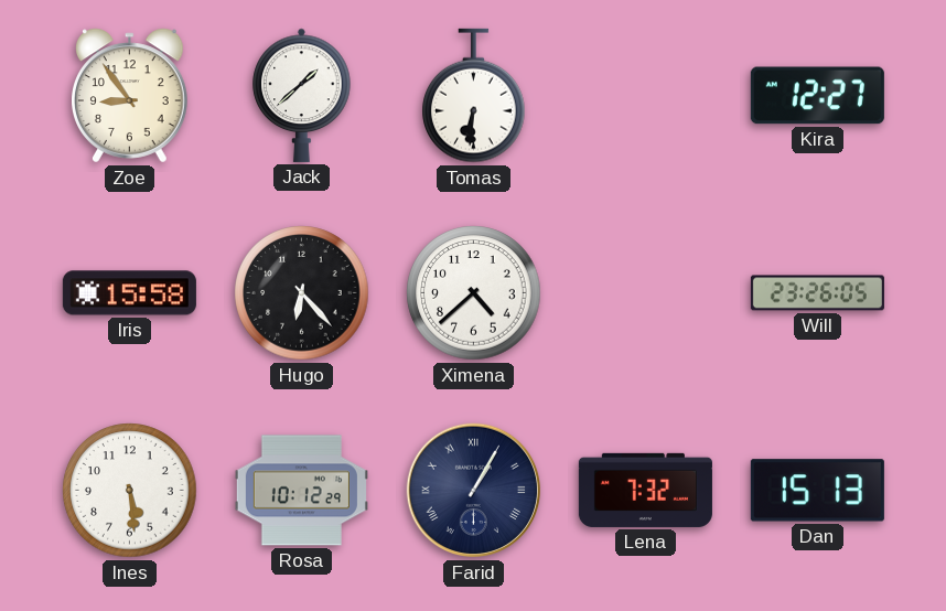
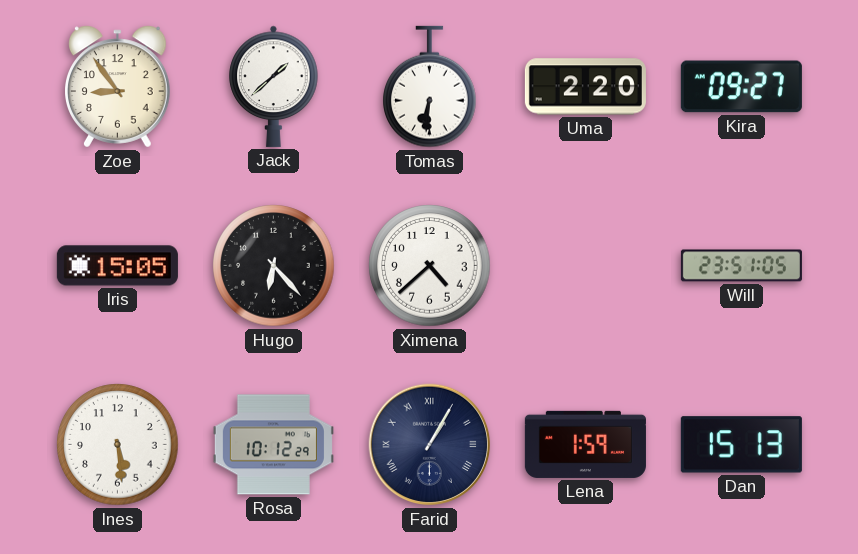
Uma: none -> 2:20 (585, 87)
Kira: 12:27 -> 09:27 (741, 87)
Iris: 15:58 -> 15:05 (117, 266)
Will: 23:26 -> 23:51 (741, 266)
Lena: 7:32 -> 1:59 (585, 444)
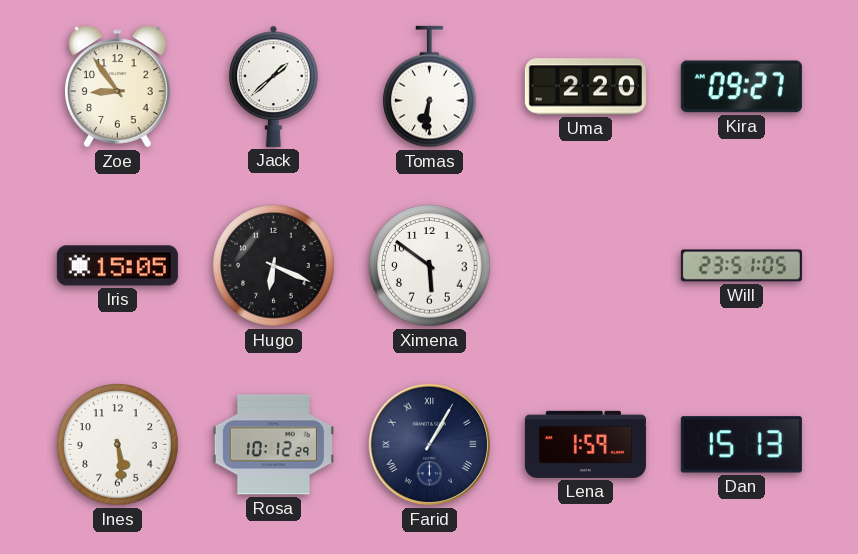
Hugo: 6:23 -> 6:19 (274, 266)
Ximena: 4:38 -> 5:51 (430, 266)
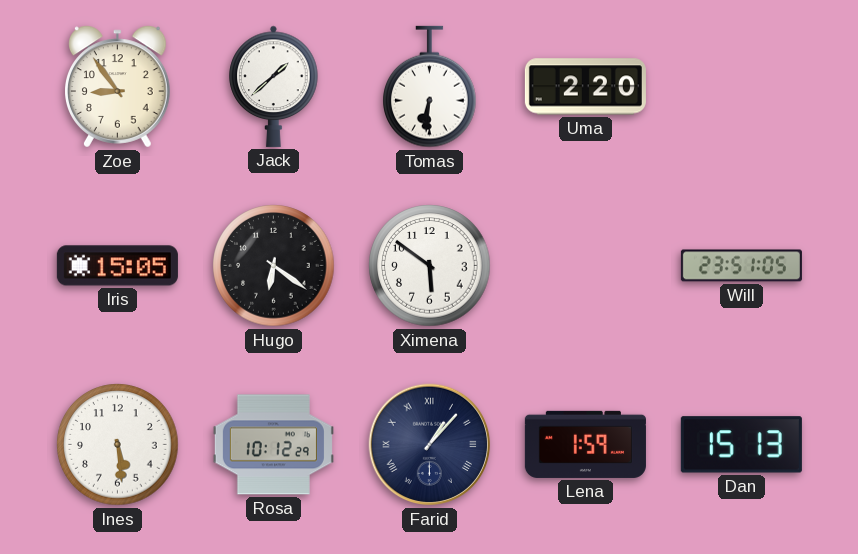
Kira: 09:27 -> none (741, 87)
Hugo: 6:19 -> 6:21 (274, 266)
Farid: 1:05 -> 1:07 (430, 445)
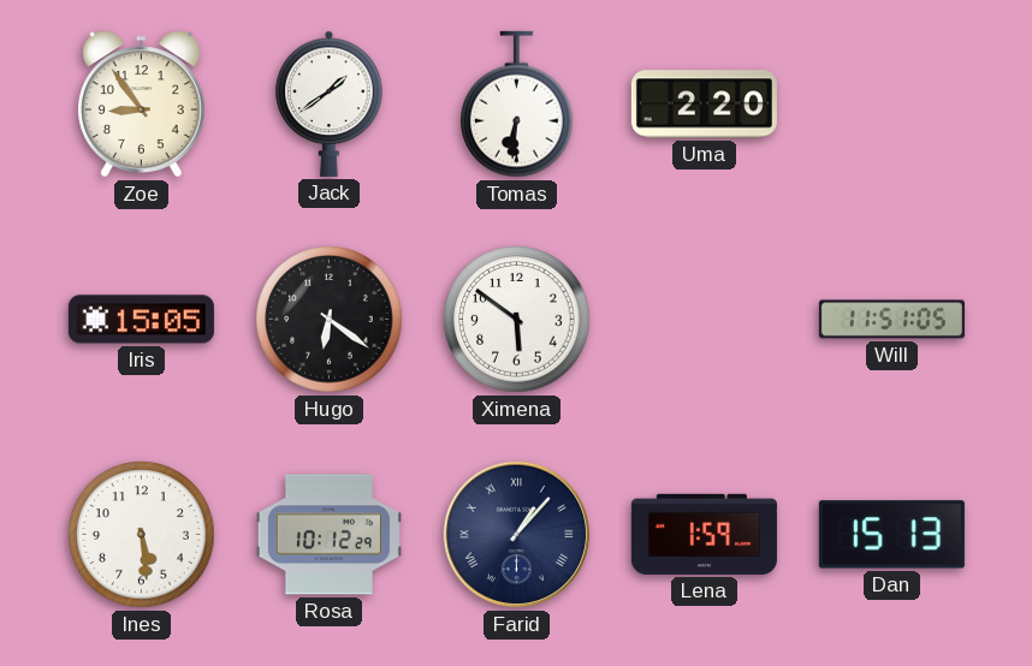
Jack: 1:38 -> 1:39 (330, 103)
Will: 23:51 -> 11:51 (891, 320)
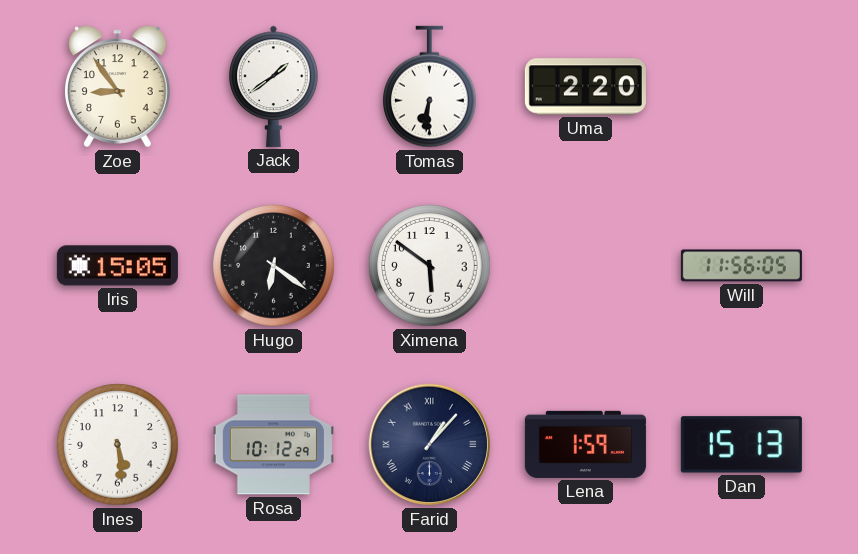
Will: 11:51 -> 11:56 (741, 266)
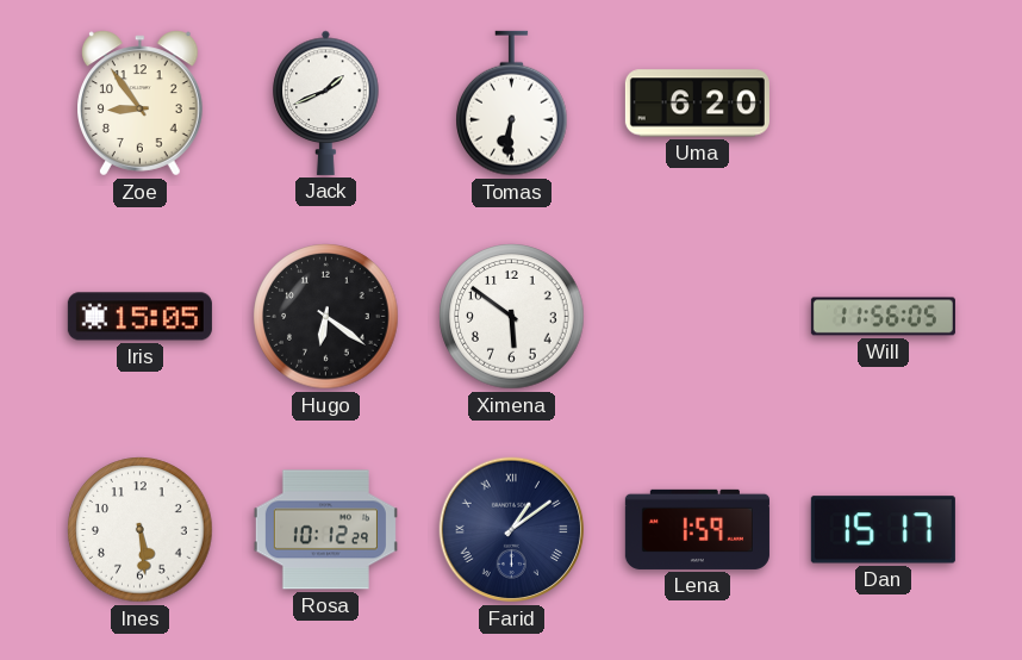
Jack: 1:39 -> 1:41 (326, 102)
Uma: 2:20 -> 6:20 (697, 104)
Farid: 1:07 -> 1:09 (512, 530)
Dan: 15:13 -> 15:17 (883, 530)
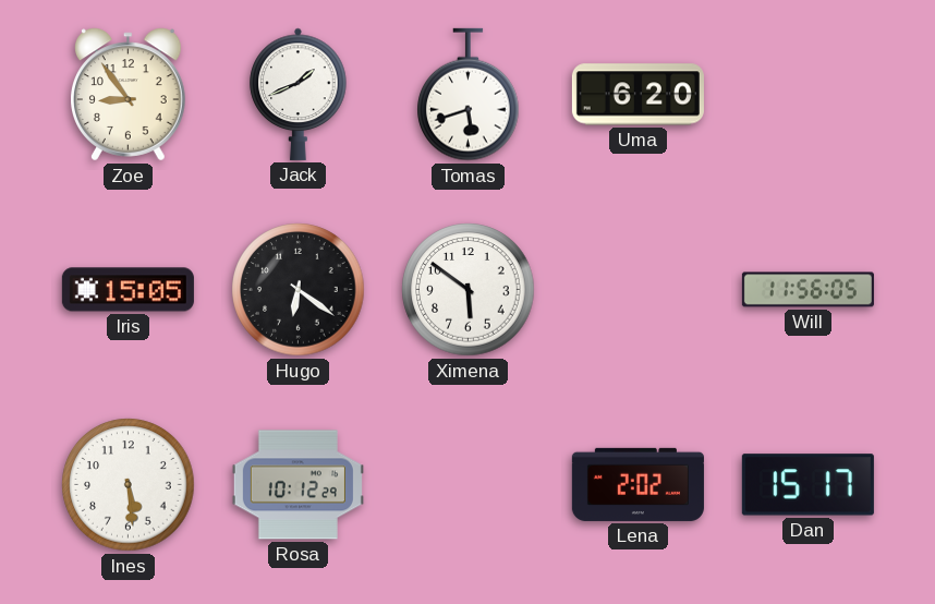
Tomas: 6:31 -> 5:42 (469, 95)
Farid: 1:09 -> none (512, 530)
Lena: 1:59 -> 2:02 (637, 484)
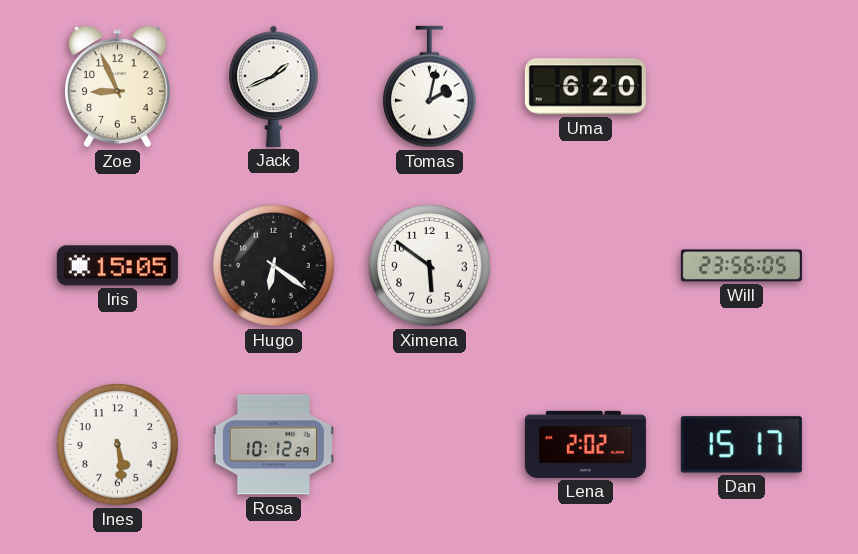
Zoe: 8:54 -> 8:56 (118, 87)
Tomas: 5:42 -> 2:02 (430, 87)
Will: 11:56 -> 23:56 (741, 266)
